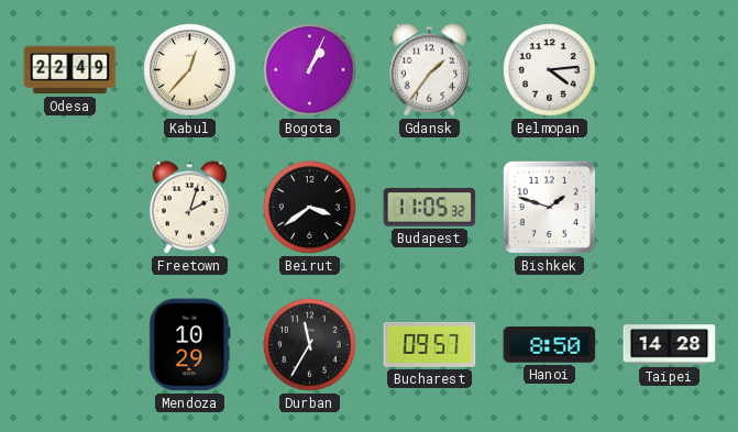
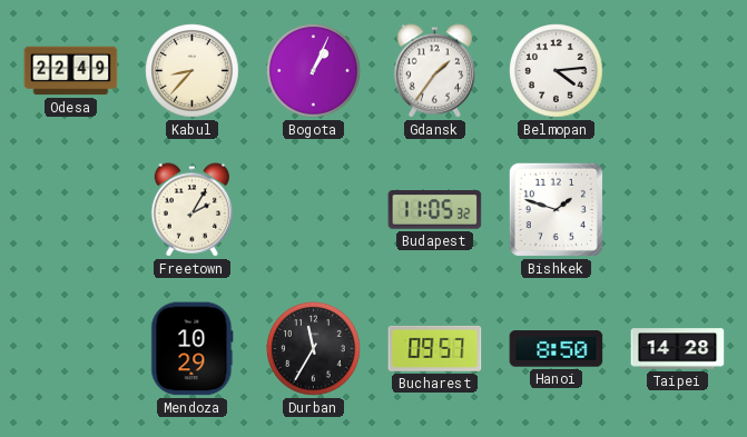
Kabul: 12:37 -> 8:37 (193, 71)
Freetown: 2:03 -> 2:05 (193, 210)
Beirut: 3:39 -> none (310, 208)
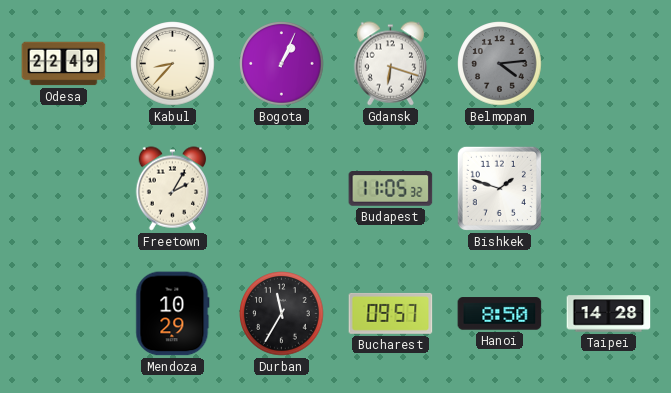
Gdansk: 1:36 -> 6:18 (391, 64)
Belmopan dial: white -> grey (500, 64)
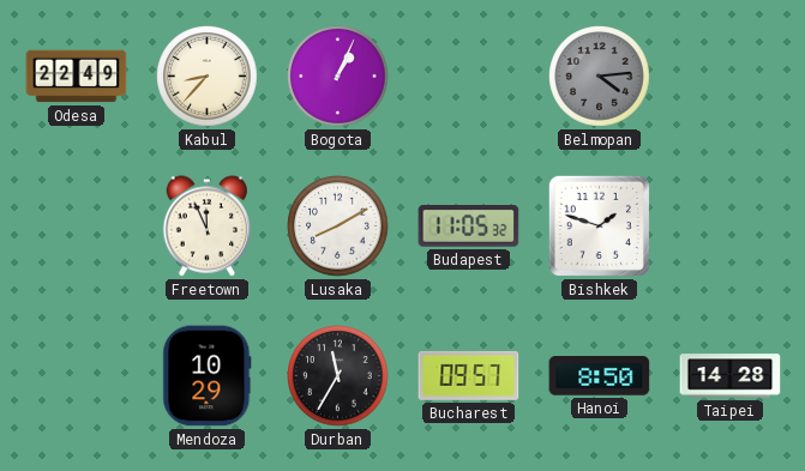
Gdansk: 6:18 -> none (391, 64)
Freetown: 2:05 -> 11:56 (208, 227)
Lusaka: none -> 8:10 (338, 227)
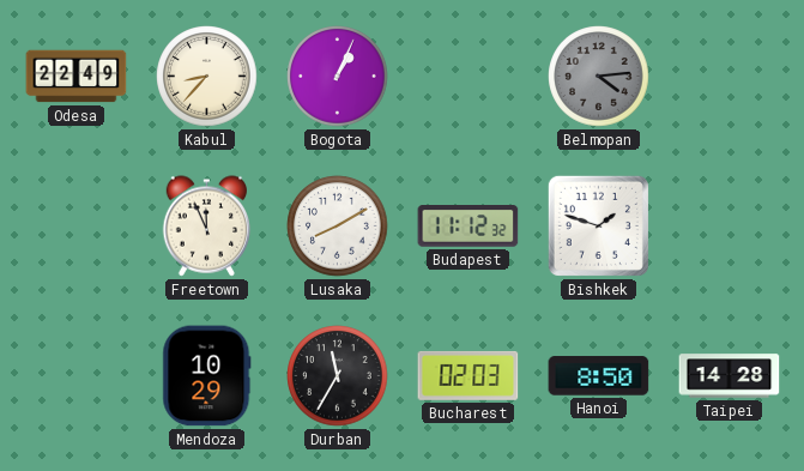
Budapest: 11:05 -> 11:12 (469, 227)
Bucharest: 09:57 -> 02:03 (469, 375)
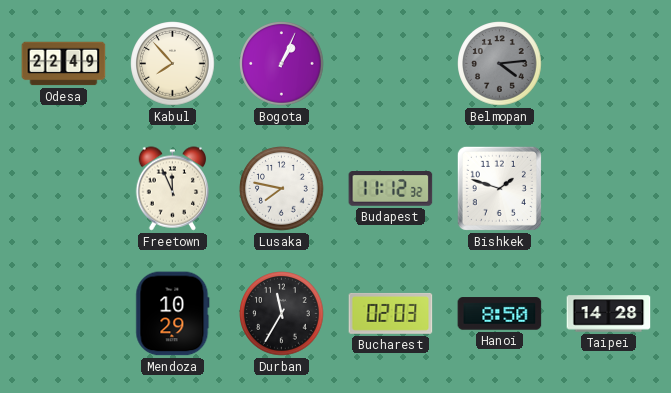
Kabul: 8:37 -> 7:53 (173, 64)
Lusaka: 8:10 -> 7:47 (282, 189)
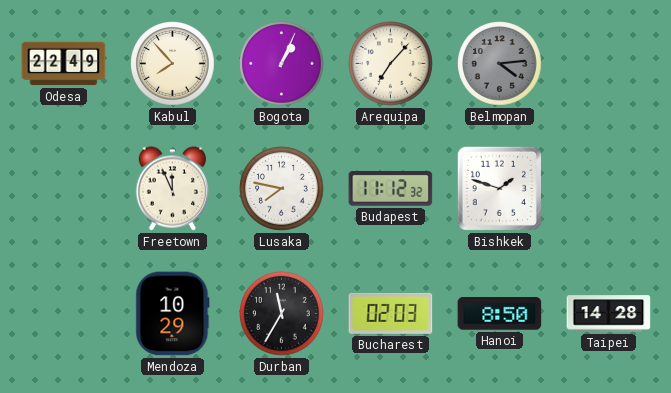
Arequipa: none -> 7:07 (391, 64)
